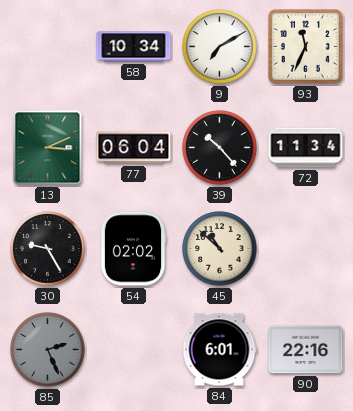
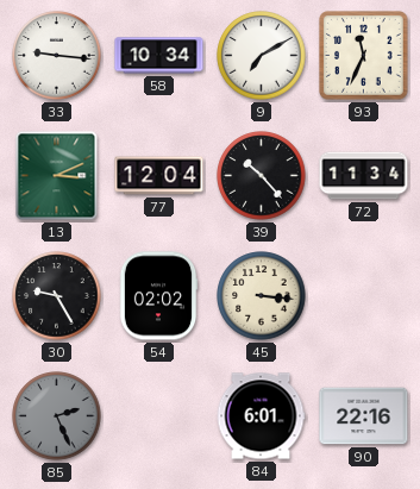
33: none -> 9:16 (57, 56)
77: 06:04 -> 12:04 (159, 176)
45: 10:52 -> 3:16 (262, 296)
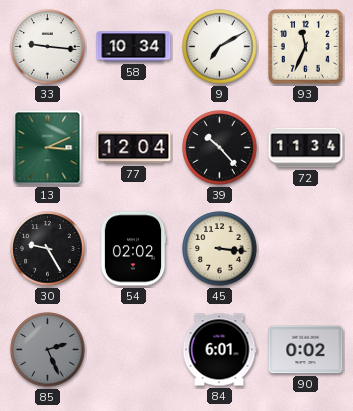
90: 22:16 -> 0:02 (306, 350)
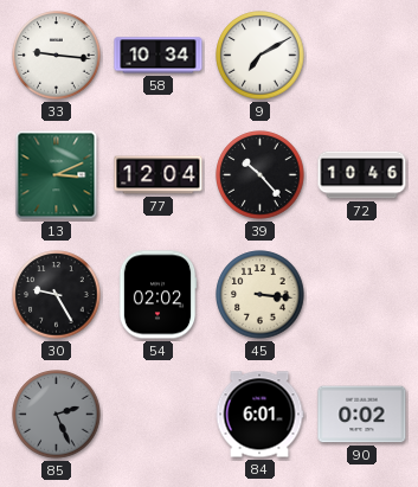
93: 11:34 -> none (306, 47)
72: 11:34 -> 10:46 (362, 175)
